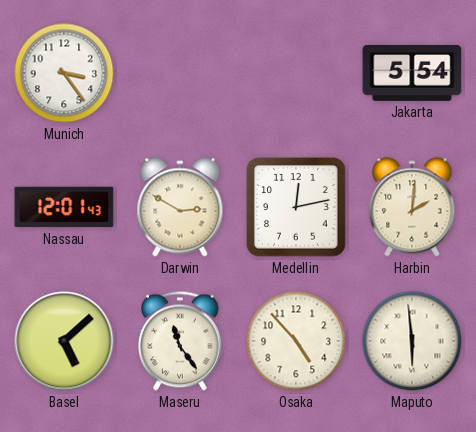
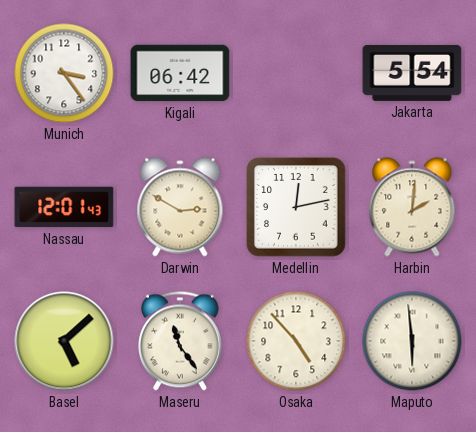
Kigali: none -> 06:42 (180, 73)
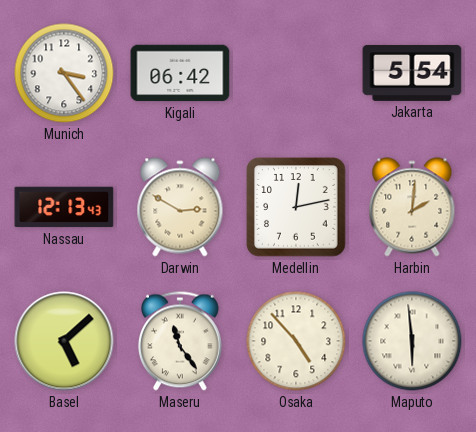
Nassau: 12:01 -> 12:13 (64, 207)
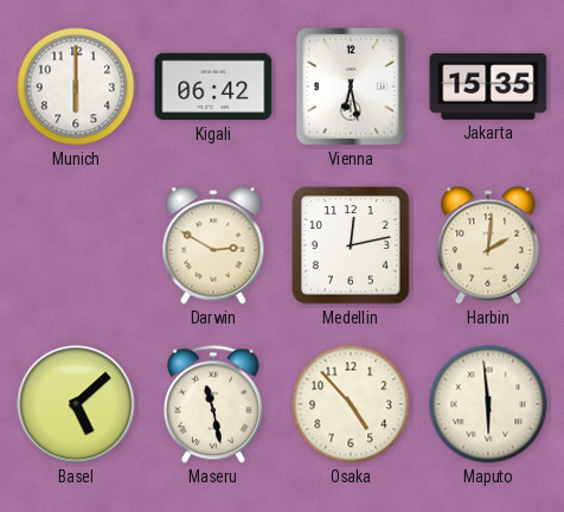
Munich: 3:24 -> 6:00 (76, 87)
Vienna: none -> 6:28 (351, 87)
Jakarta: 5:54 -> 15:35 (488, 87)
Nassau: 12:13 -> none (64, 207)
Maseru: 11:24 -> 11:28 (213, 404)
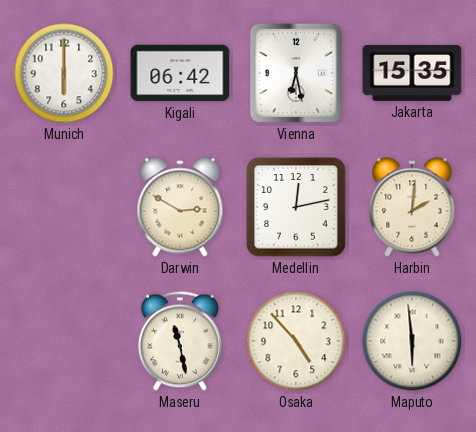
Basel: 5:08 -> none (76, 404)
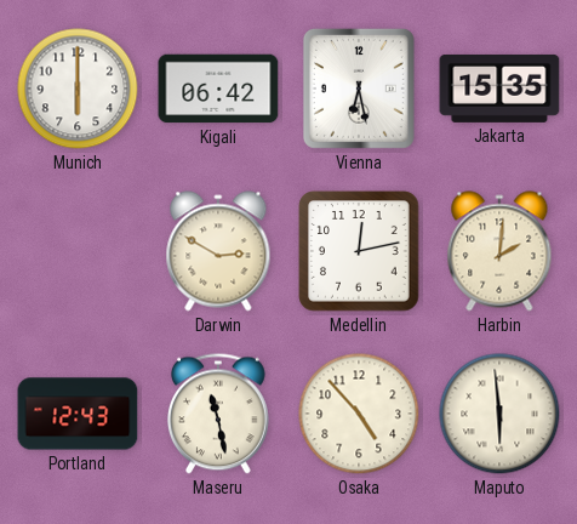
Portland: none -> 12:43 (78, 414)
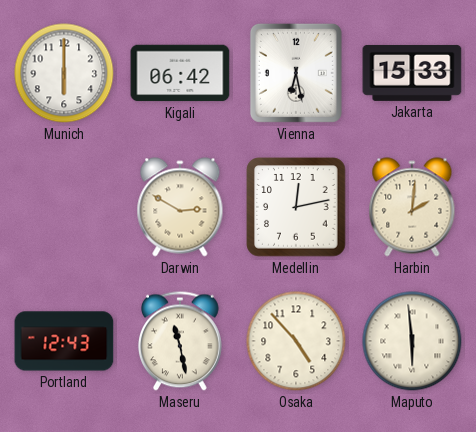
Jakarta: 15:35 -> 15:33 (412, 73)
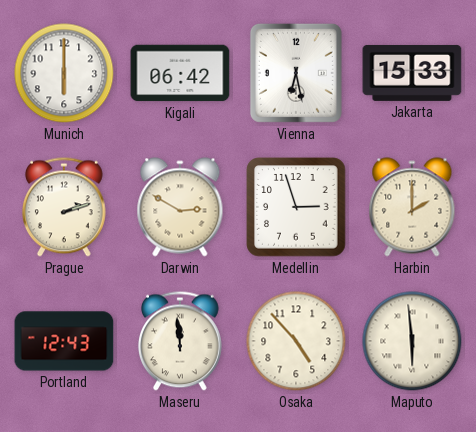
Prague: none -> 2:12 (64, 207)
Medellin: 12:13 -> 2:57 (296, 207)
Harbin: 2:01 -> 2:00 (412, 207)
Maseru: 11:28 -> 11:59 (180, 341)
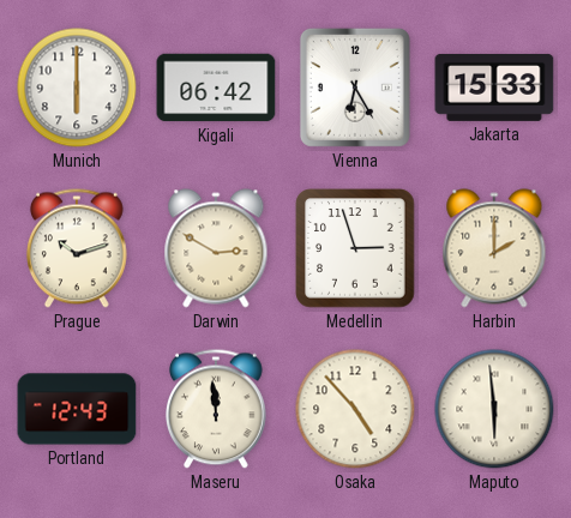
Vienna: 6:28 -> 6:25 (355, 88)
Prague: 2:12 -> 10:12 (77, 248)
